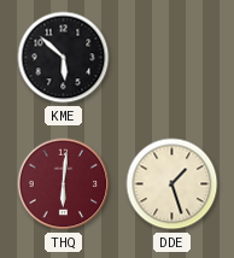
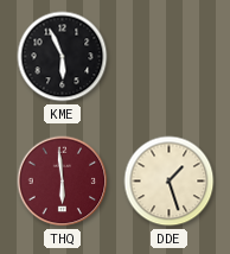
KME: 5:52 -> 5:56 (63, 57)
THQ: 6:01 -> 5:59 (63, 182)
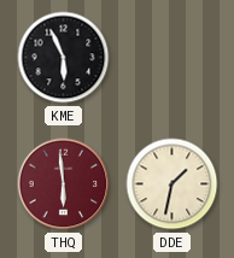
DDE: 1:27 -> 1:32 (172, 184)
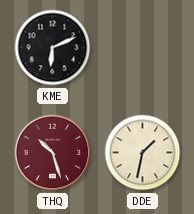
KME: 5:56 -> 6:11 (53, 48)
THQ: 5:59 -> 10:27 (53, 153)
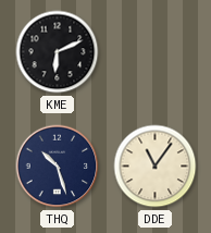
THQ dial: burgundy -> navy (58, 167)
DDE: 1:32 -> 11:06 (156, 167)
